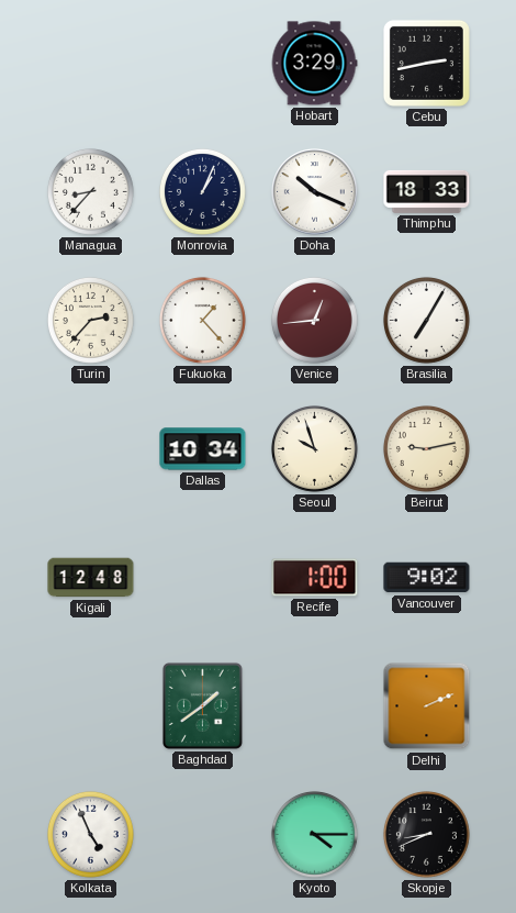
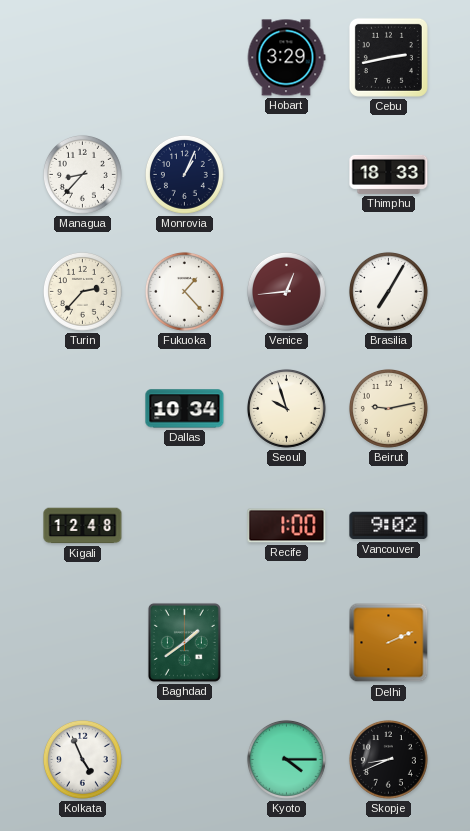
Doha: 10:19 -> none (315, 192)
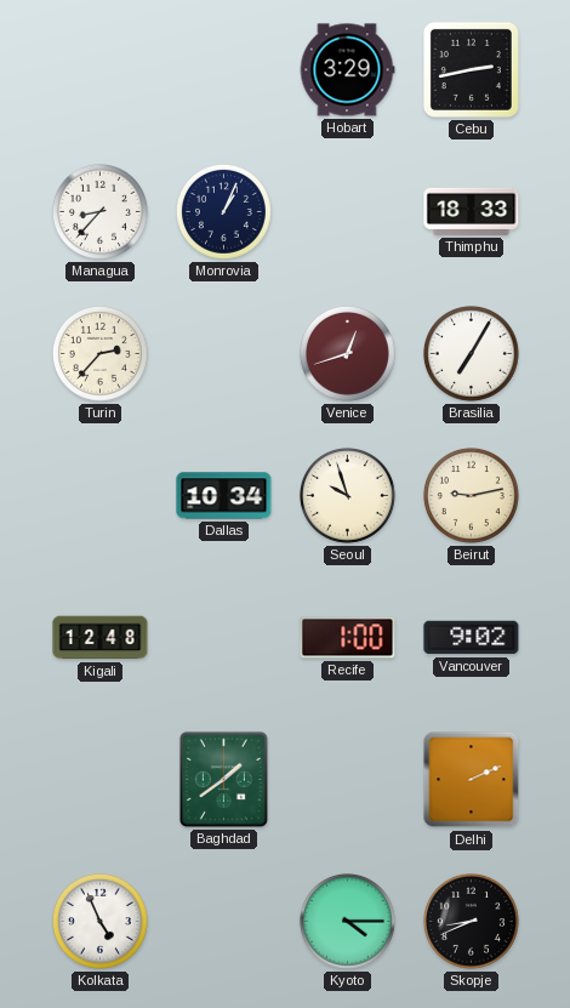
Fukuoka: 1:23 -> none (184, 291)
Venice: 12:44 -> 12:42 (347, 353)
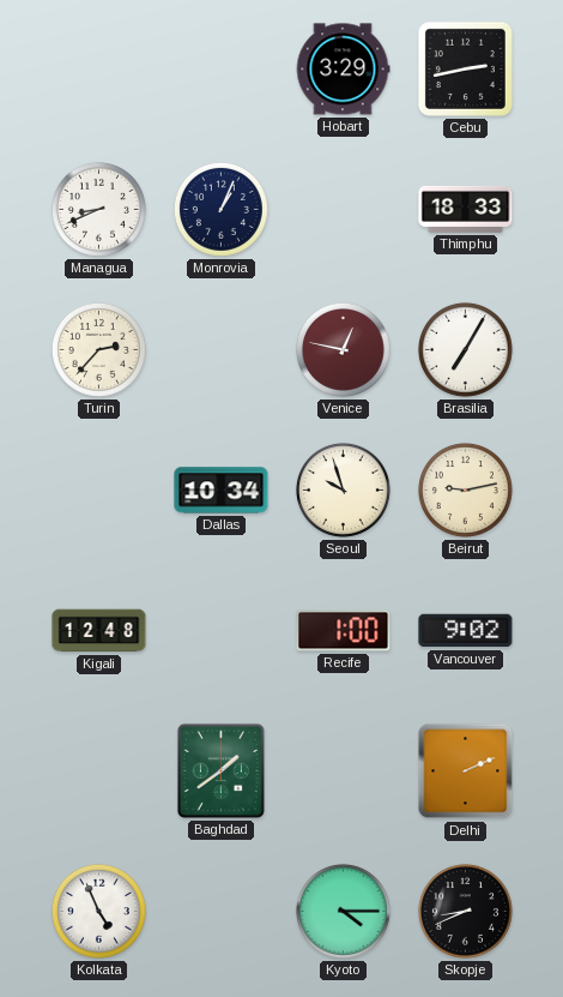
Managua: 8:37 -> 8:41 (98, 209)
Venice: 12:42 -> 12:47 (343, 349)
